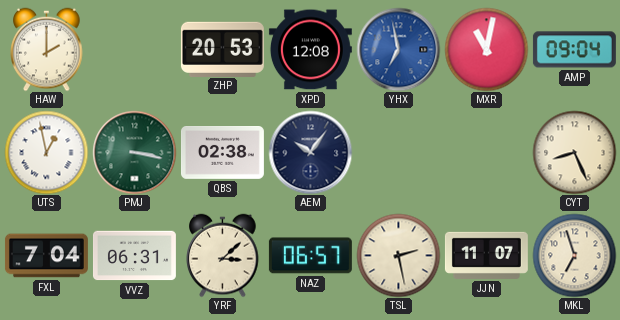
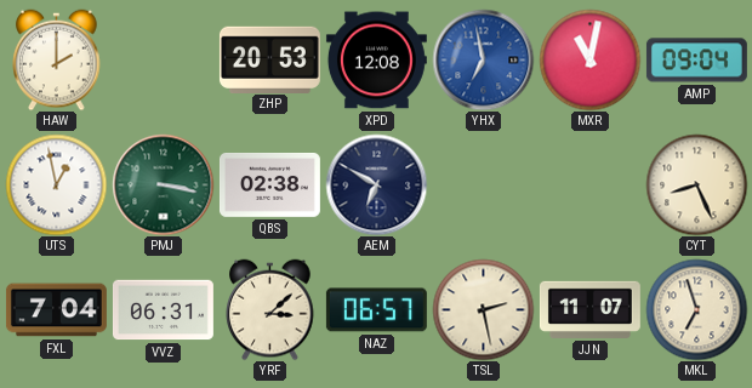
AEM: 10:06 -> 6:50 (376, 184)
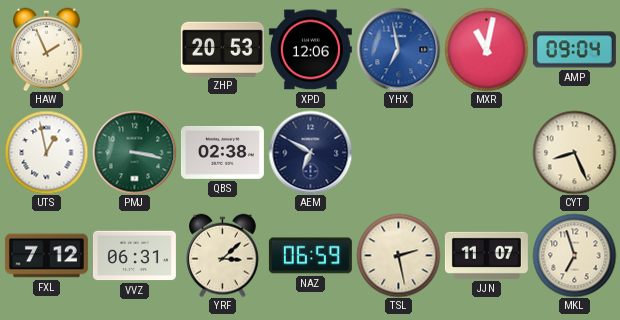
HAW: 2:00 -> 1:56 (47, 49)
XPD: 12:08 -> 12:06 (310, 50)
FXL: 7:04 -> 7:12 (46, 256)
NAZ: 06:57 -> 06:59 (310, 256)
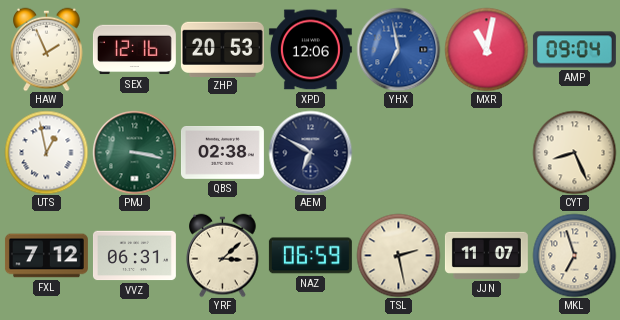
SEX: none -> 12:16 (134, 50)
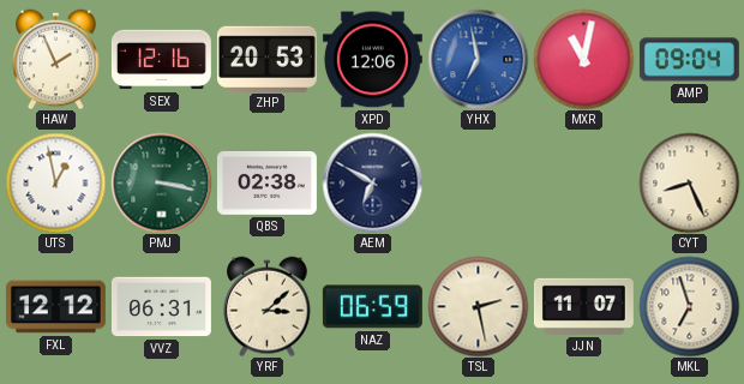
FXL: 7:12 -> 12:12 (55, 307)
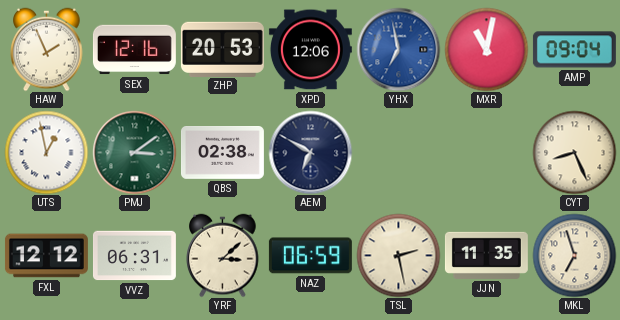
PMJ: 3:17 -> 3:09 (134, 152)
JJN: 11:07 -> 11:35 (486, 255)
